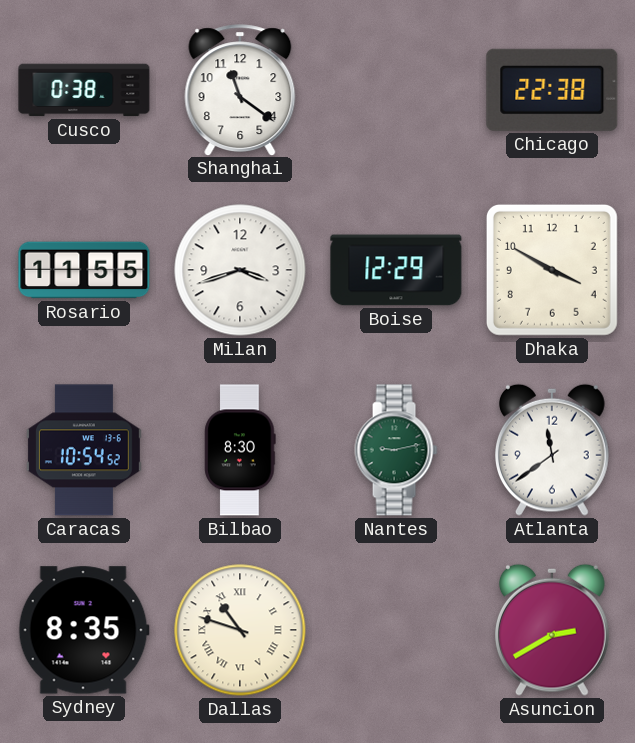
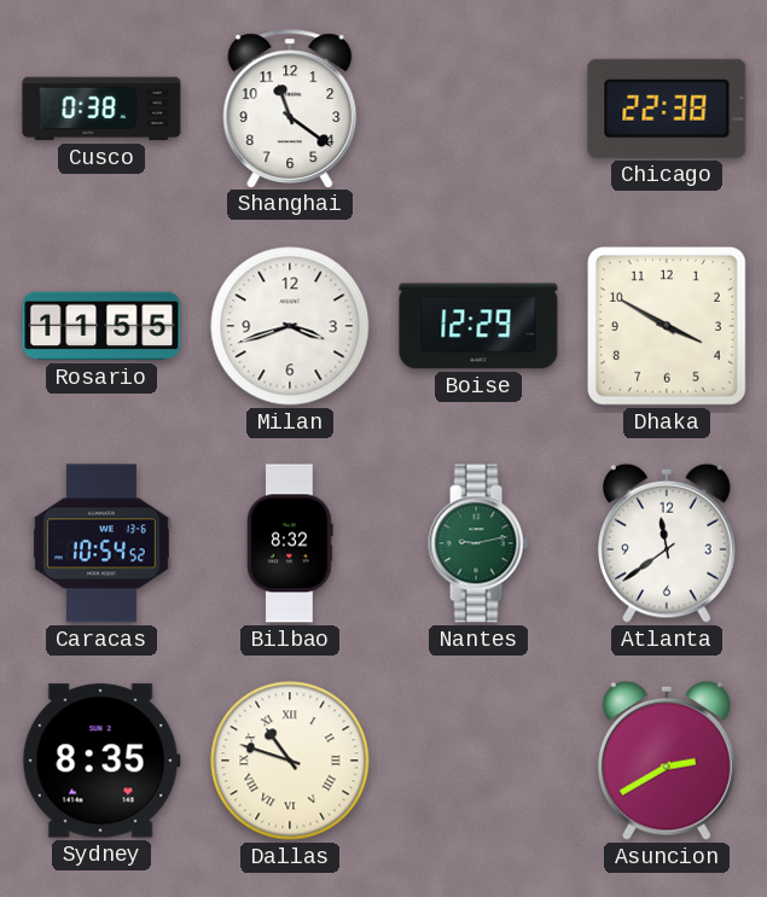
Bilbao: 8:30 -> 8:32 (290, 543)
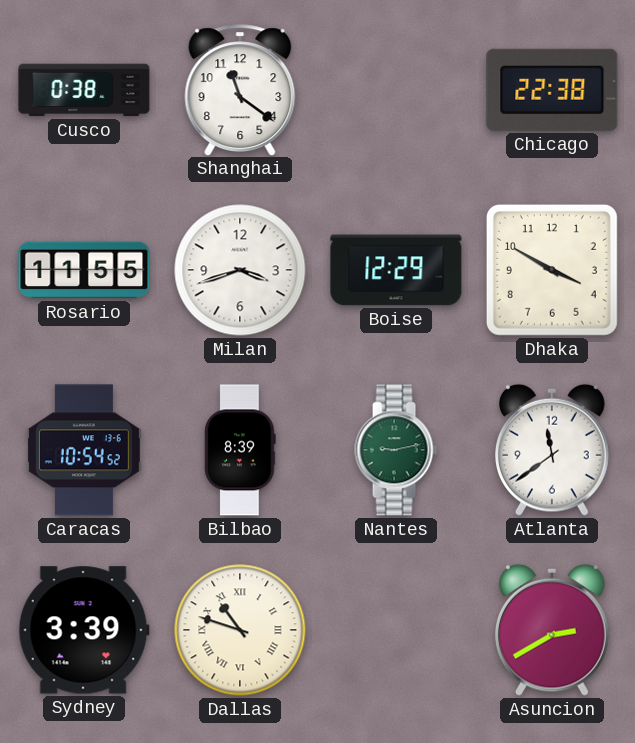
Bilbao: 8:32 -> 8:39 (240, 450)
Sydney: 8:35 -> 3:39 (84, 630)
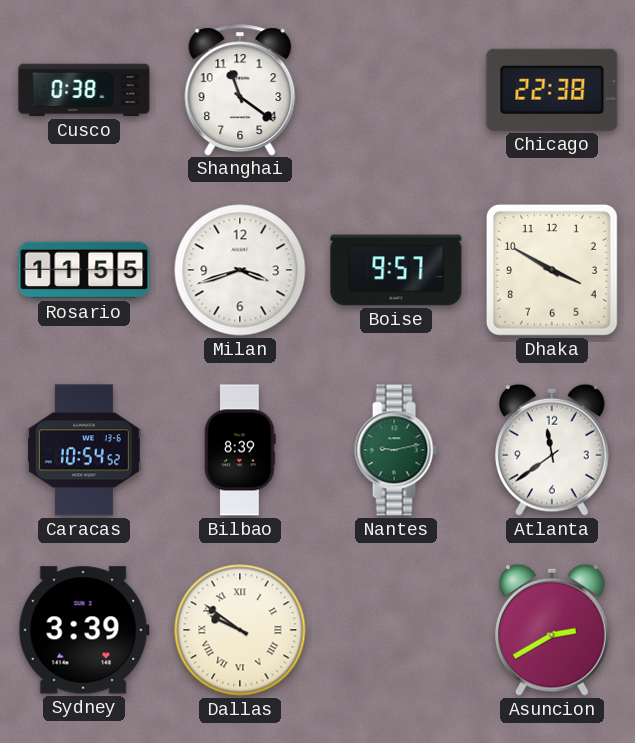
Boise: 12:29 -> 9:57 (396, 270)
Dallas: 10:48 -> 9:51 (240, 630)
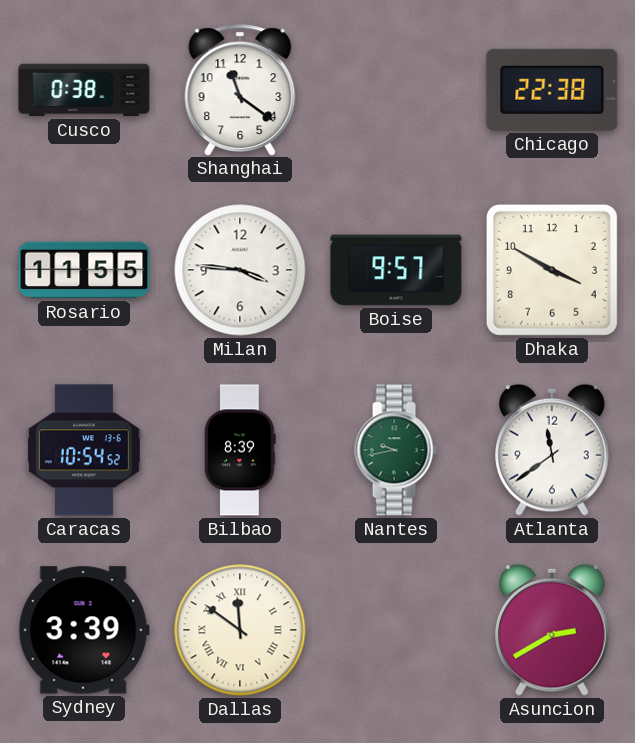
Milan: 3:42 -> 3:46 (240, 270)
Nantes: 9:13 -> 9:43 (396, 450)
Dallas: 9:51 -> 11:51 (240, 630)
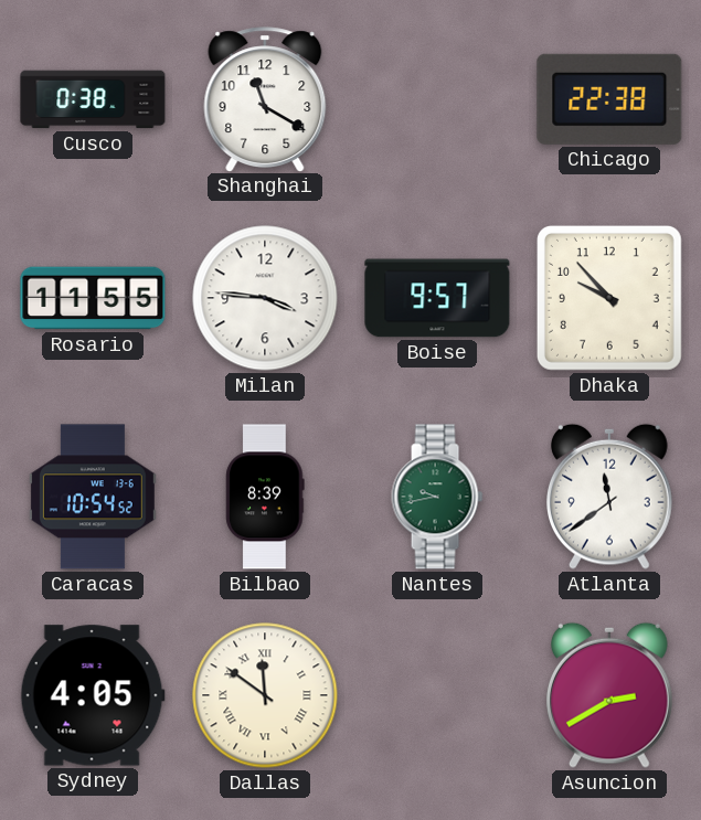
Shanghai: 11:21 -> 11:20 (265, 99)
Dhaka: 3:50 -> 9:53 (609, 298)
Sydney: 3:39 -> 4:05 (93, 695)
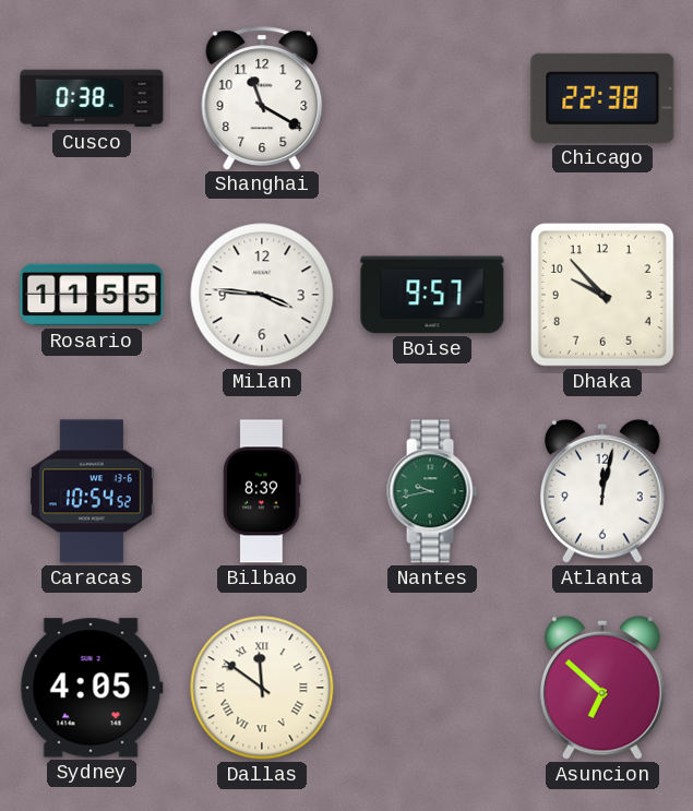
Atlanta: 11:39 -> 12:02 (604, 491)
Asuncion: 2:40 -> 6:52 (604, 688)
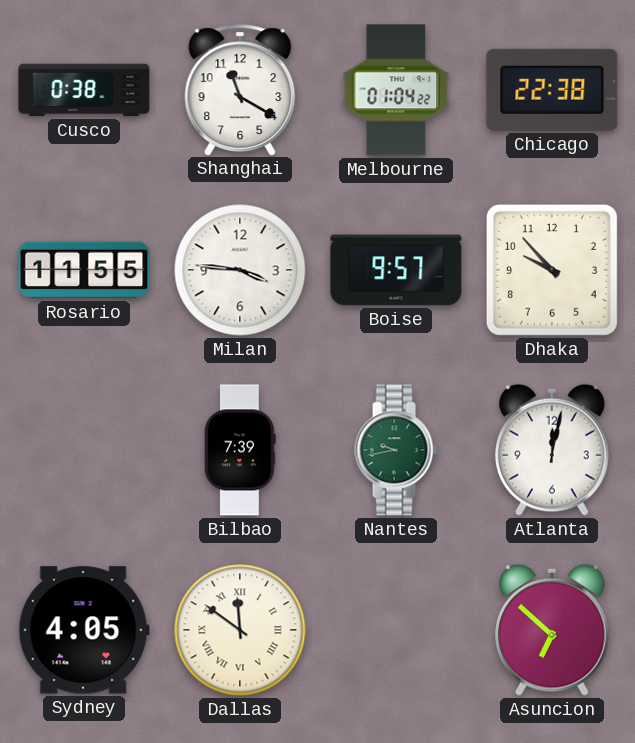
Melbourne: none -> 01:04 (396, 90)
Caracas: 10:54 -> none (92, 491)
Bilbao: 8:39 -> 7:39 (240, 450)
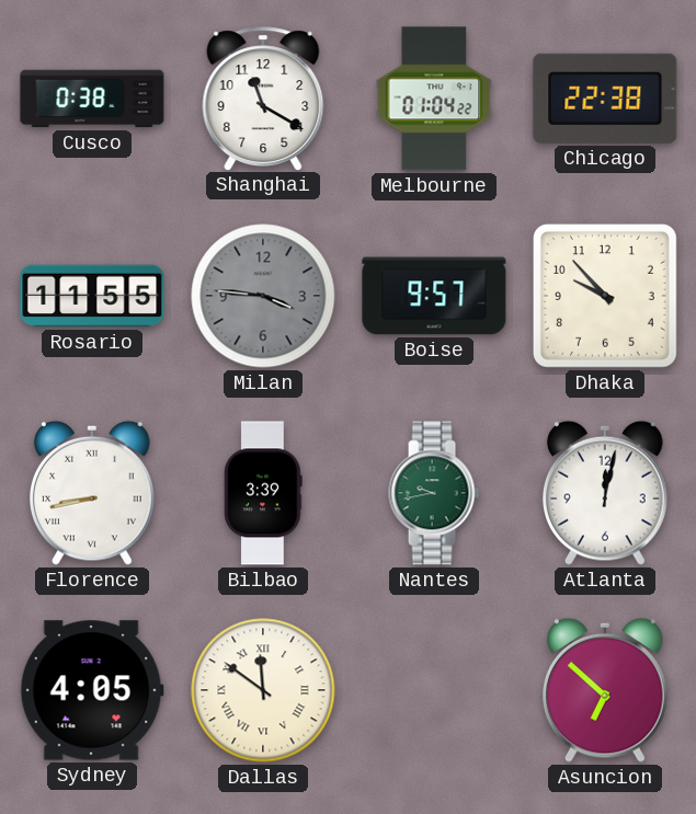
Milan dial: white -> grey (263, 296)
Florence: none -> 8:43 (93, 493)
Bilbao: 7:39 -> 3:39 (263, 493)
